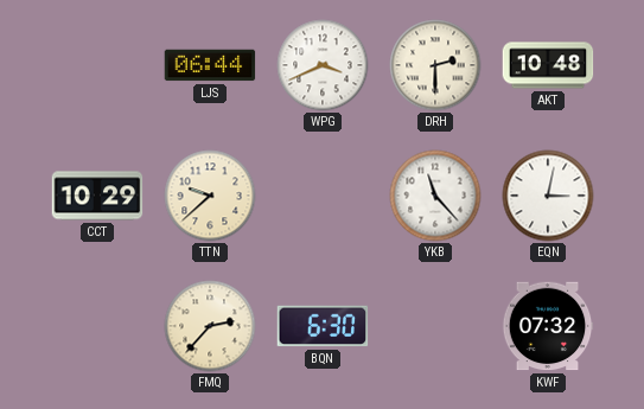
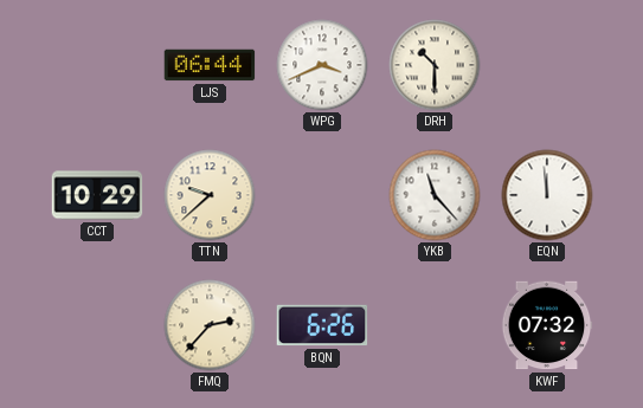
DRH: 2:30 -> 10:30 (435, 65)
AKT: 10:48 -> none (548, 65)
EQN: 3:02 -> 11:59 (547, 195)
BQN: 6:30 -> 6:26 (322, 325)
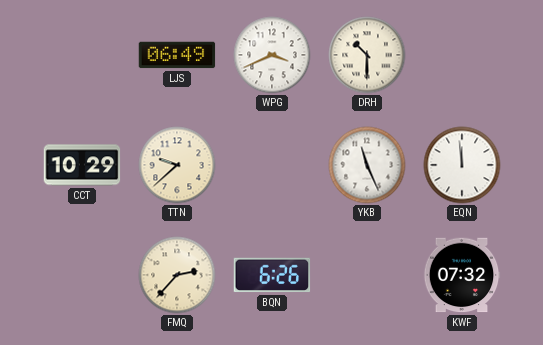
LJS: 06:44 -> 06:49 (177, 55)
YKB: 11:23 -> 11:26 (367, 165)
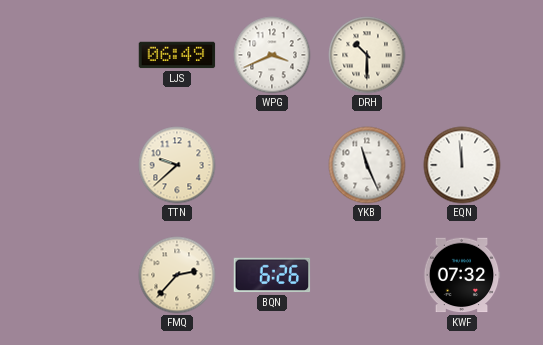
CCT: 10:29 -> none (82, 165)
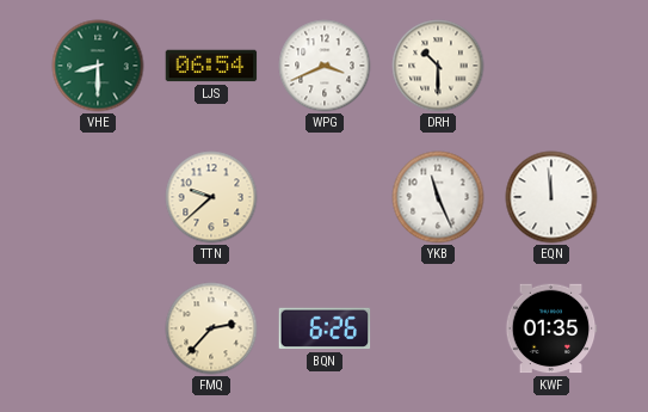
VHE: none -> 8:30 (98, 66)
LJS: 06:49 -> 06:54 (211, 66)
KWF: 07:32 -> 01:35 (551, 328)
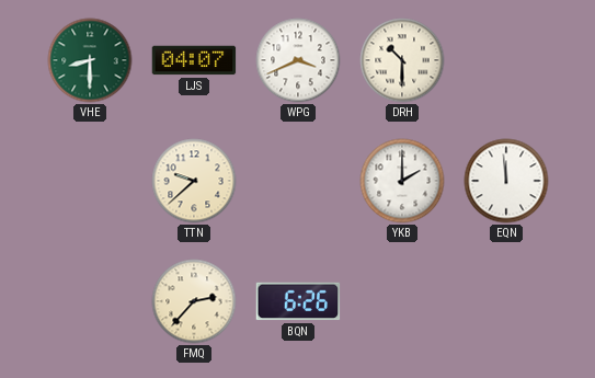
LJS: 06:54 -> 04:07 (194, 60)
YKB: 11:26 -> 2:00 (402, 181)
KWF: 01:35 -> none (551, 328)
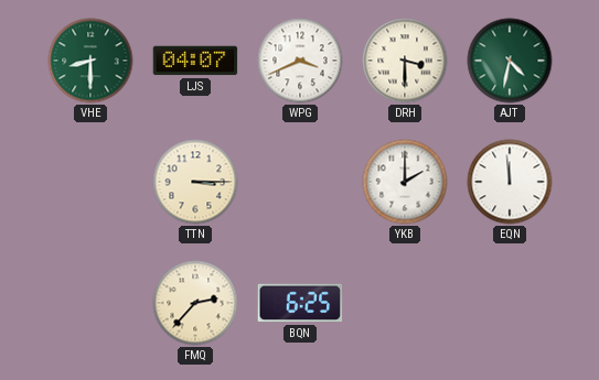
DRH: 10:30 -> 3:30 (405, 61)
AJT: none -> 4:32 (510, 61)
TTN: 9:38 -> 3:15 (195, 182)
BQN: 6:26 -> 6:25 (300, 303)
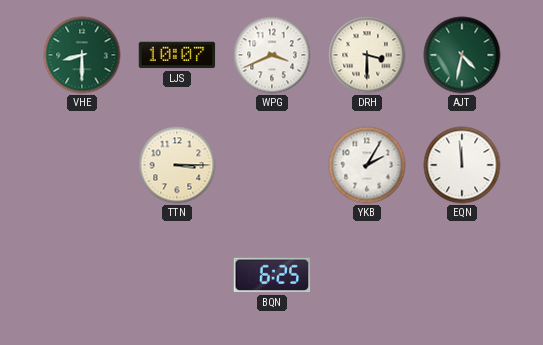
LJS: 04:07 -> 10:07 (177, 55)
YKB: 2:00 -> 2:05 (367, 165)
FMQ: 2:37 -> none (195, 303)
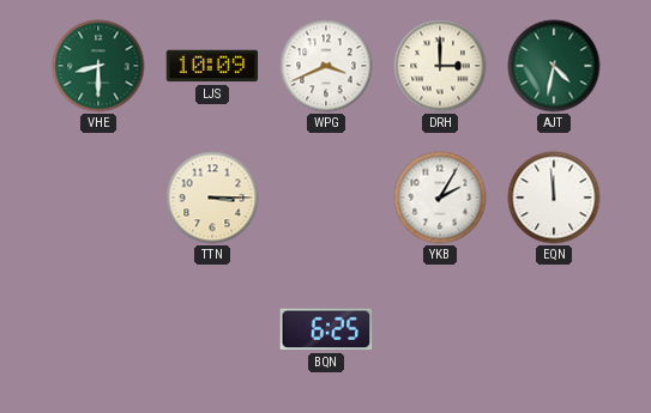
LJS: 10:07 -> 10:09 (212, 66)
DRH: 3:30 -> 3:00 (440, 66)
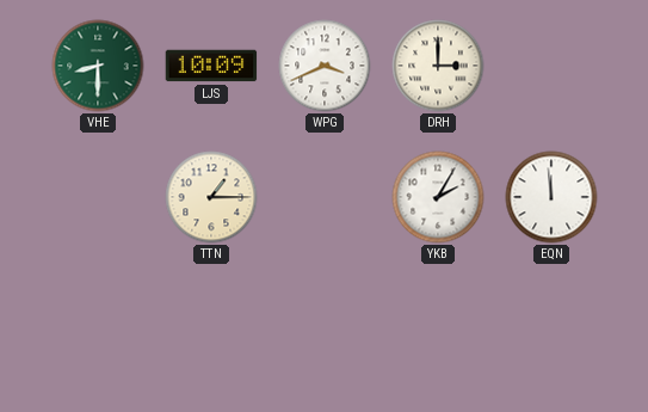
AJT: 4:32 -> none (554, 66)
TTN: 3:15 -> 1:15 (211, 197)
BQN: 6:25 -> none (326, 329)
